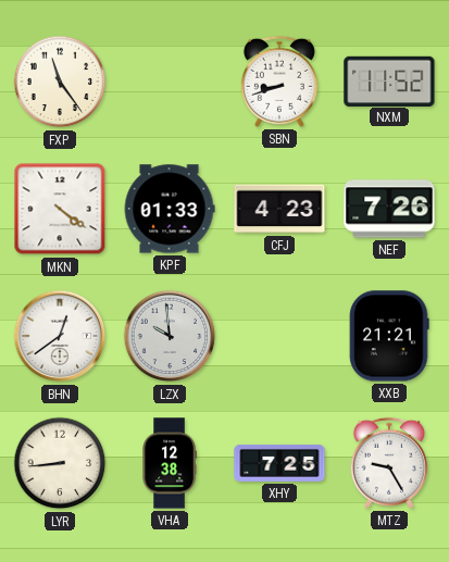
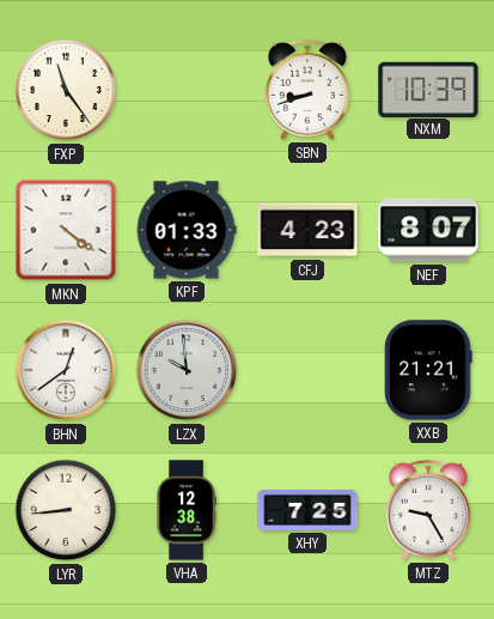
NXM: 11:52 -> 10:39 (428, 89)
NEF: 7:26 -> 8:07 (428, 230)
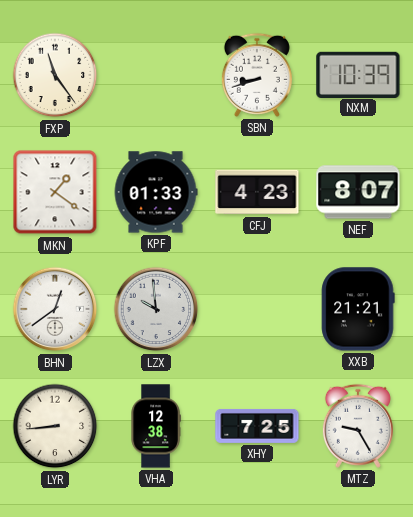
MKN: 4:21 -> 1:21 (55, 192)
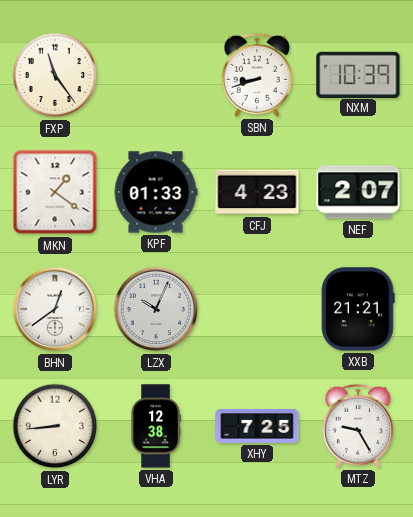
NEF: 8:07 -> 2:07 (358, 192)
LZX: 9:59 -> 10:04 (156, 309)
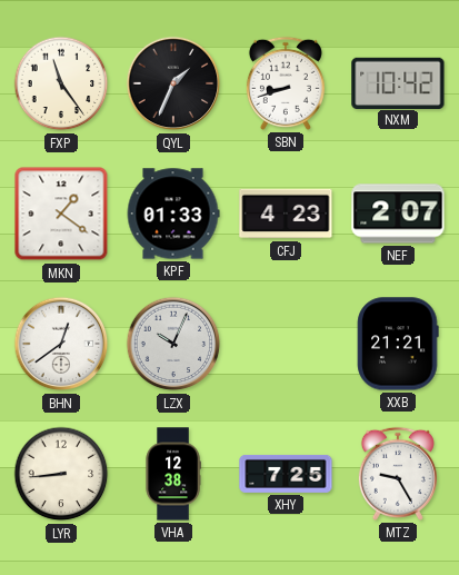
QYL: none -> 1:34 (173, 83)
NXM: 10:39 -> 10:42 (398, 82)
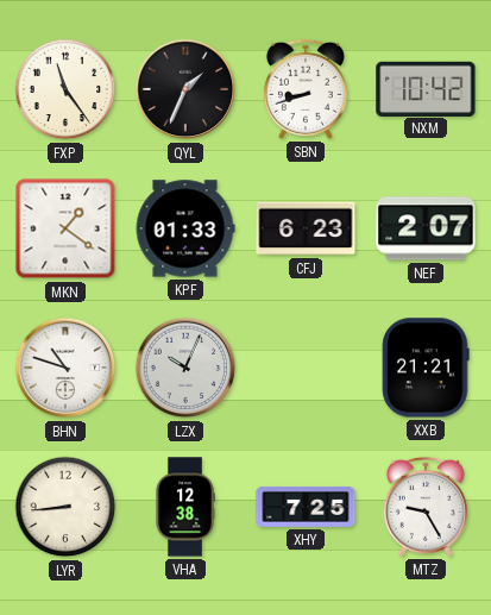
CFJ: 4:23 -> 6:23 (306, 228)
BHN: 12:39 -> 10:48 (65, 368)
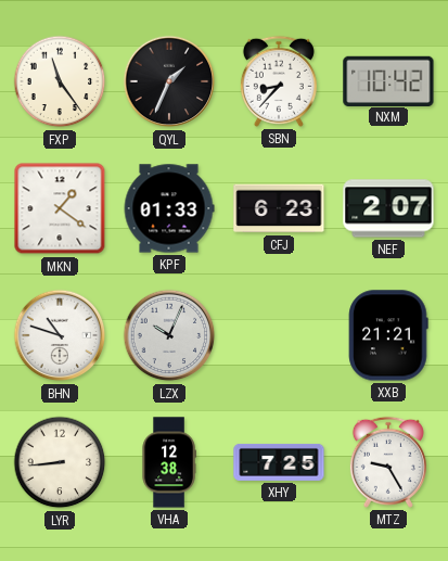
SBN: 8:42 -> 8:37 (279, 81)
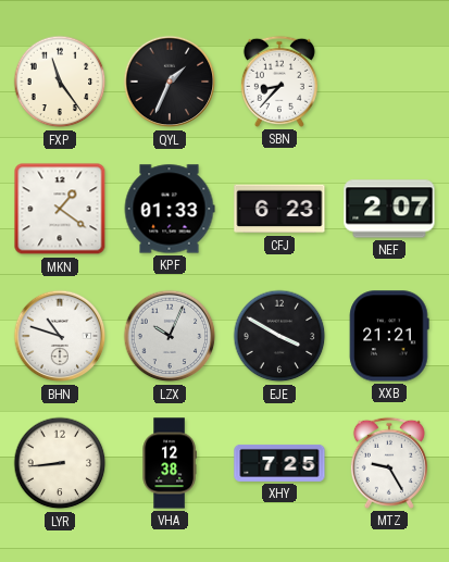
NXM: 10:42 -> none (388, 80)
EJE: none -> 3:50 (279, 336)
